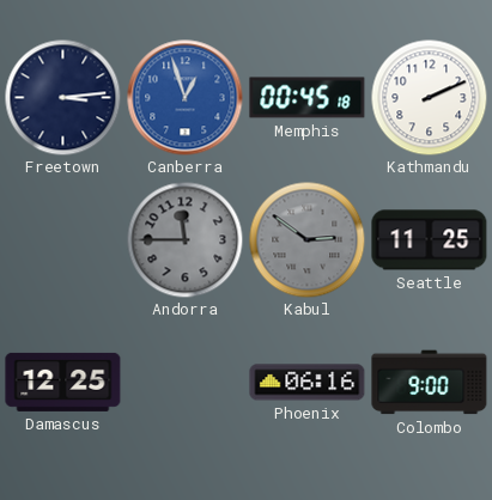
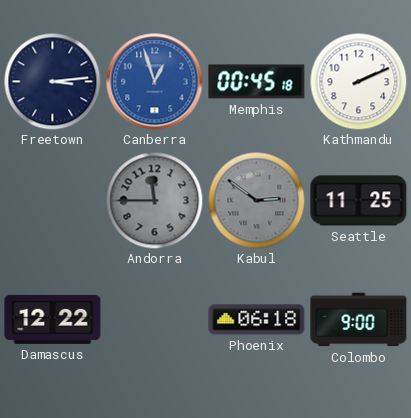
Damascus: 12:25 -> 12:22 (53, 319)
Phoenix: 06:16 -> 06:18 (257, 320)
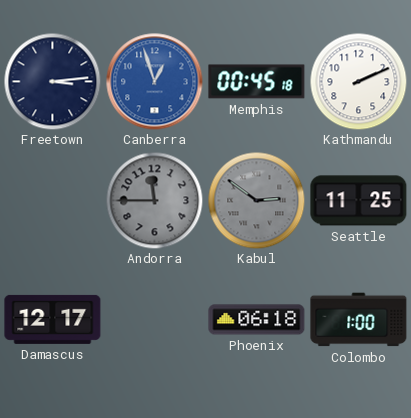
Damascus: 12:22 -> 12:17 (53, 319)
Colombo: 9:00 -> 1:00 (359, 320)
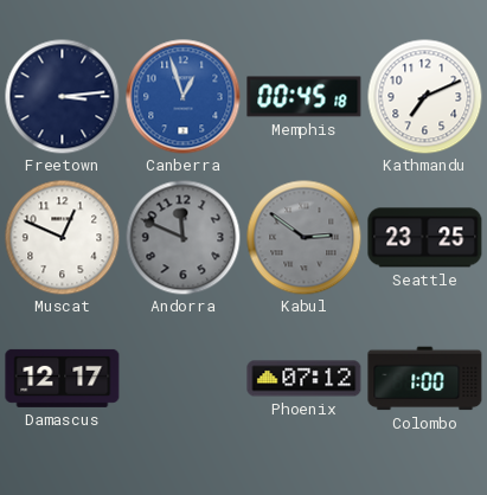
Kathmandu: 2:11 -> 7:11 (424, 96)
Muscat: none -> 12:49 (62, 237)
Andorra: 11:45 -> 11:49 (182, 237)
Seattle: 11:25 -> 23:25 (425, 238)
Phoenix: 06:18 -> 07:12 (305, 379)
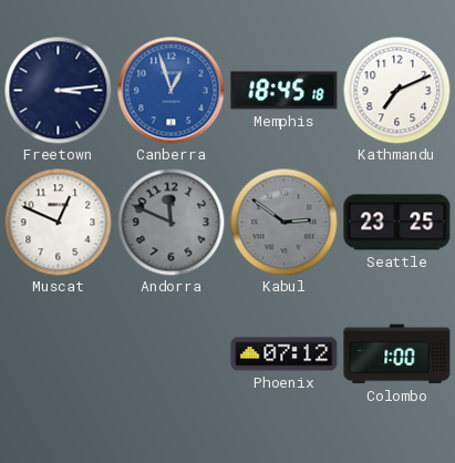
Memphis: 00:45 -> 18:45 (285, 91)
Damascus: 12:17 -> none (63, 378)
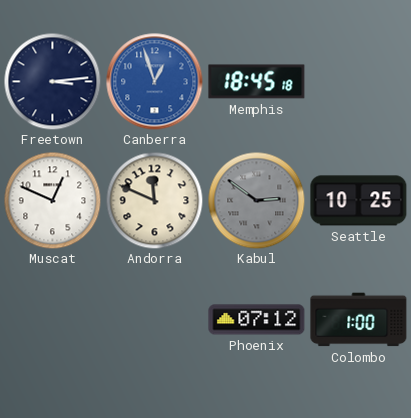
Kathmandu: 7:11 -> none (396, 90)
Andorra dial: grey -> cream (154, 200)
Seattle: 23:25 -> 10:25 (359, 201)
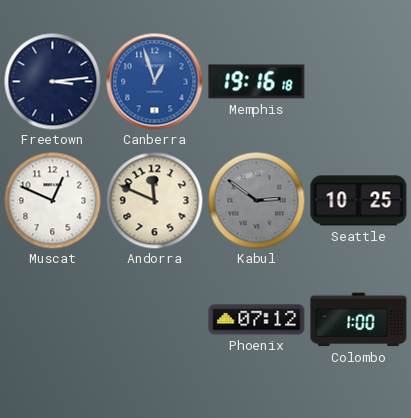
Memphis: 18:45 -> 19:16 (257, 82)
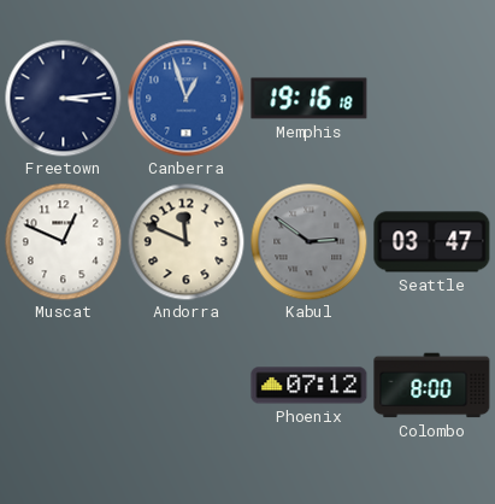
Seattle: 10:25 -> 03:47 (432, 242)
Colombo: 1:00 -> 8:00 (432, 386)
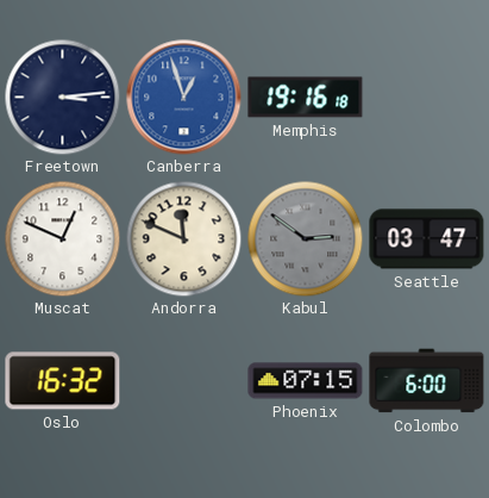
Oslo: none -> 16:32 (63, 381)
Phoenix: 07:12 -> 07:15 (306, 381)
Colombo: 8:00 -> 6:00 (427, 381)
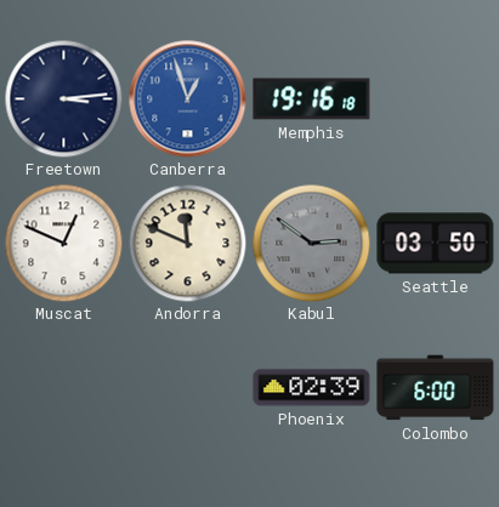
Seattle: 03:47 -> 03:50 (436, 244)
Oslo: 16:32 -> none (63, 381)
Phoenix: 07:15 -> 02:39 (312, 388)
